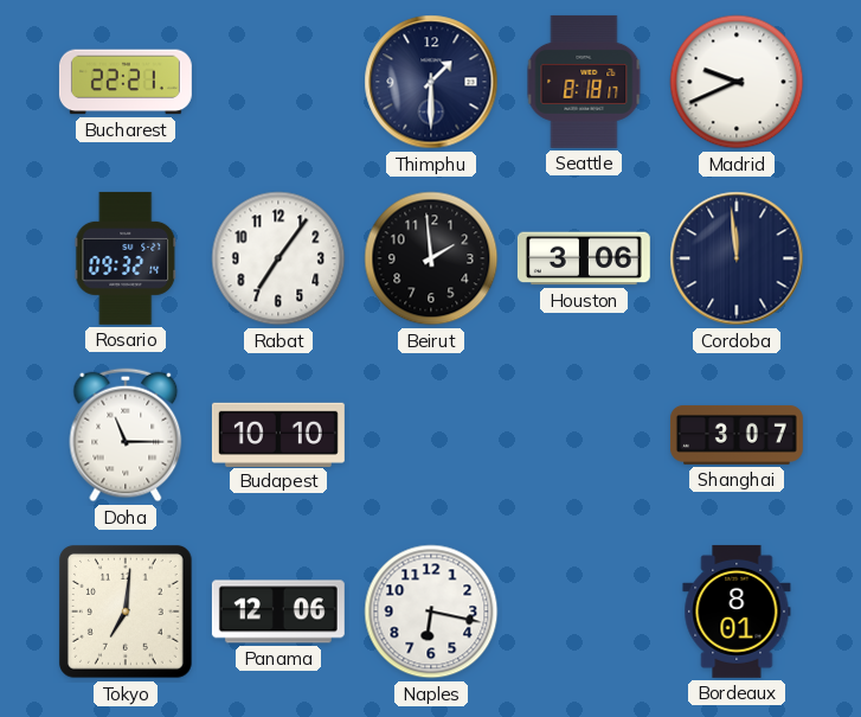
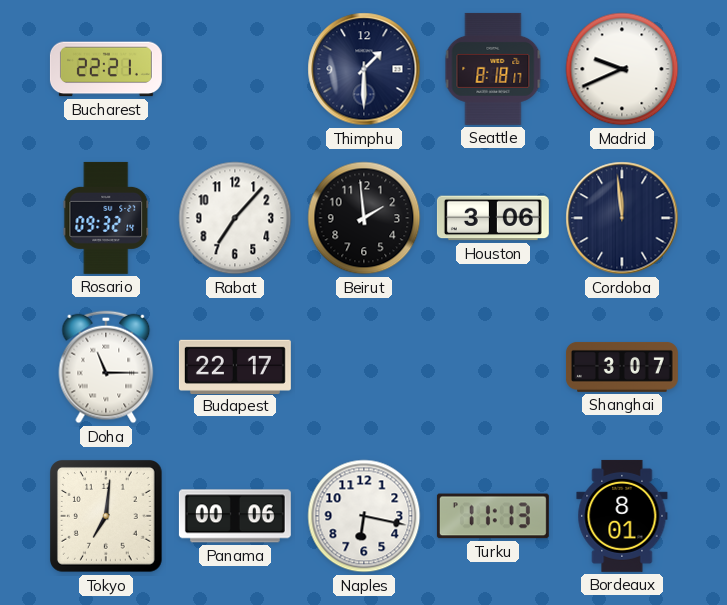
Rabat: 7:06 -> 7:07 (235, 218)
Budapest: 10:10 -> 22:17 (235, 366)
Panama: 12:06 -> 00:06 (235, 516)
Turku: none -> 11:13 (493, 516)
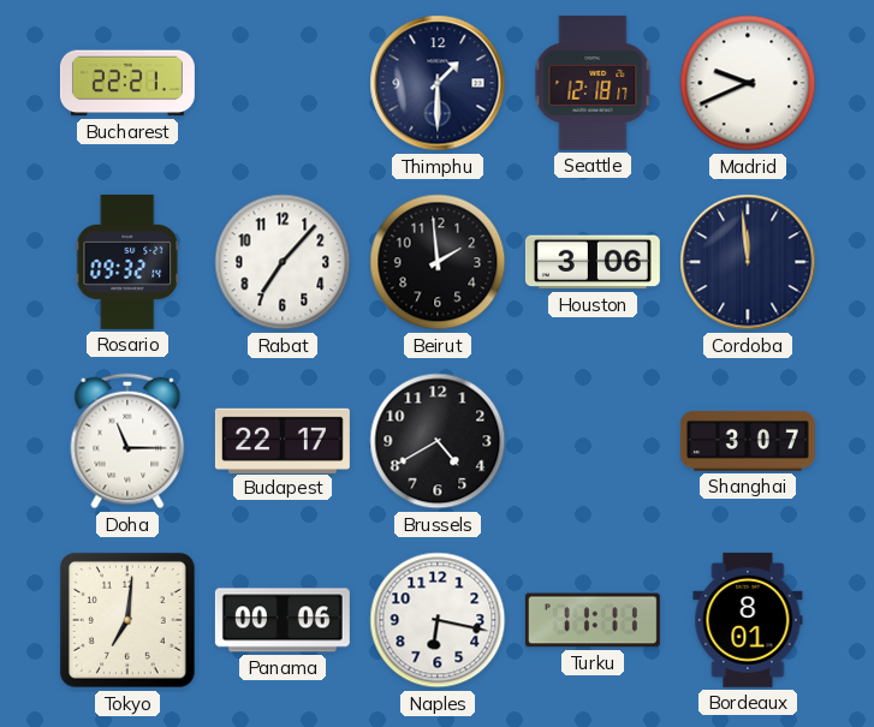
Seattle: 8:18 -> 12:18 (593, 83)
Brussels: none -> 4:40 (438, 441)
Turku: 11:13 -> 11:11 (593, 620)
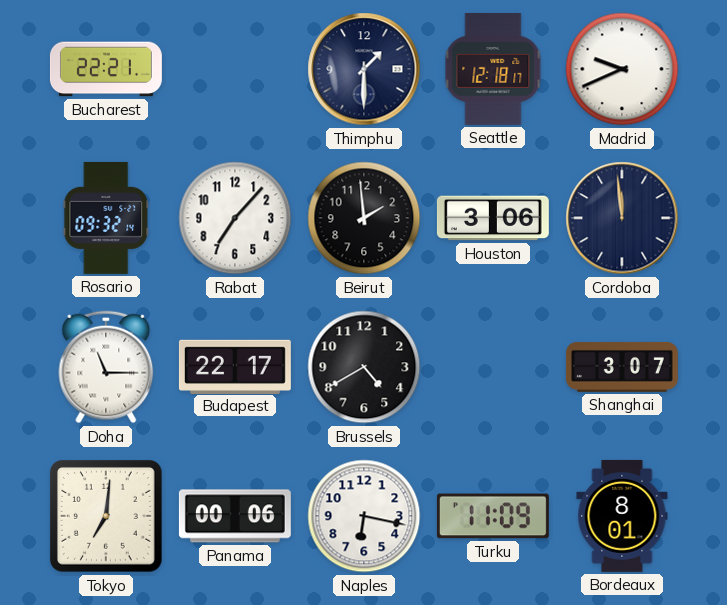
Turku: 11:11 -> 11:09 (493, 516)
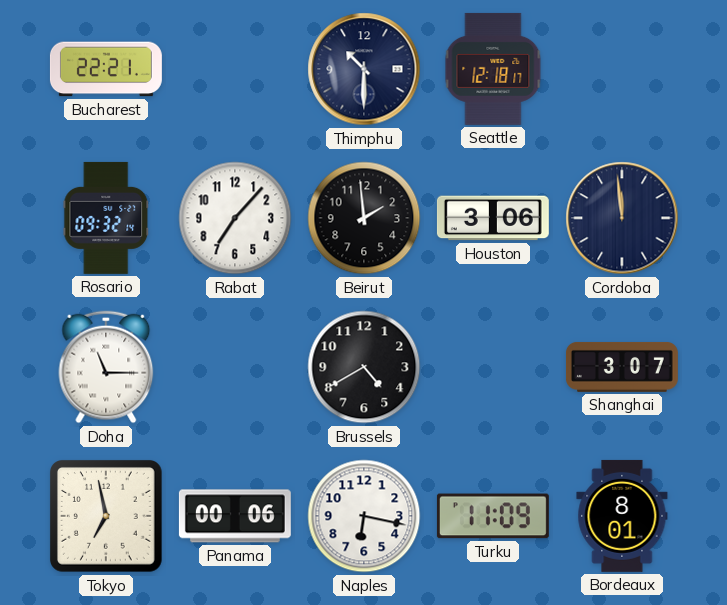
Thimphu: 1:30 -> 10:30 (364, 69)
Madrid: 9:41 -> none (622, 69)
Budapest: 22:17 -> none (235, 366)
Tokyo: 7:01 -> 6:58 (107, 517)
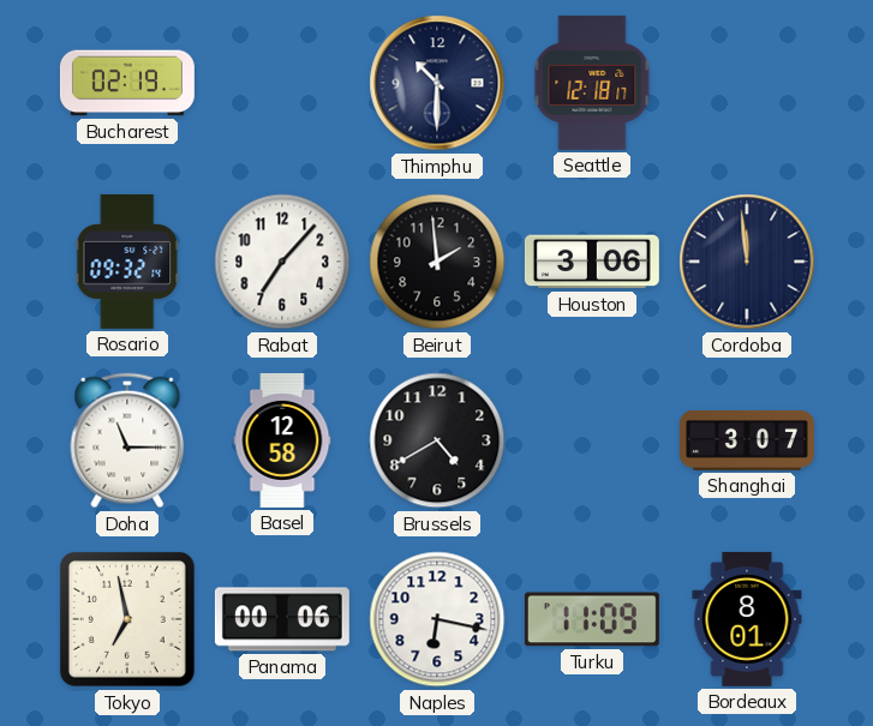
Bucharest: 22:21 -> 02:19 (127, 83)
Basel: none -> 12:58 (282, 440)
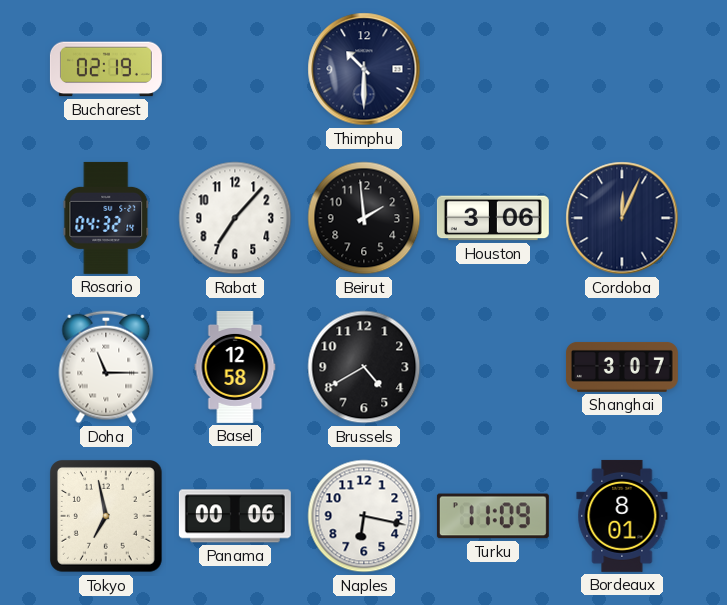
Seattle: 12:18 -> none (592, 83)
Rosario: 09:32 -> 04:32 (106, 218)
Cordoba: 11:59 -> 12:04 (622, 218)
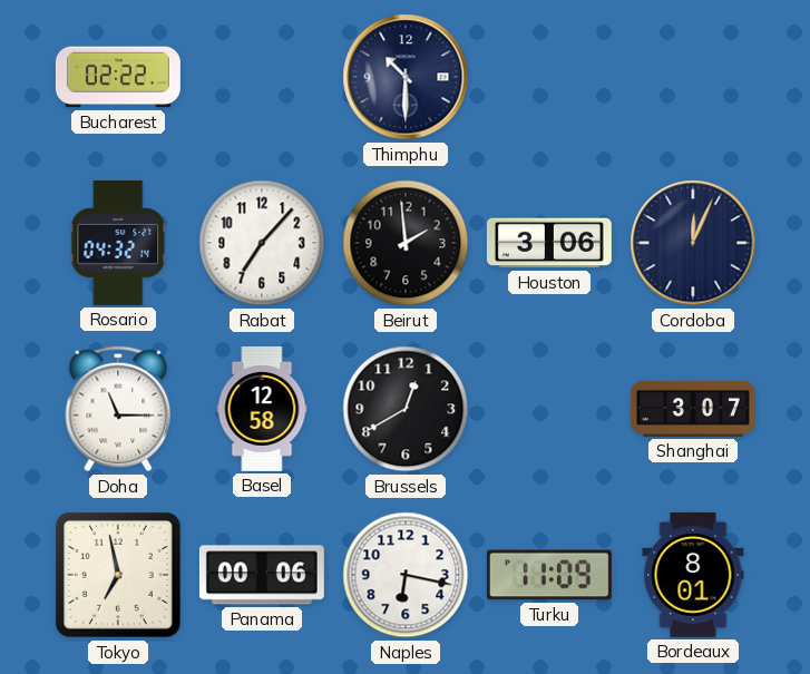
Bucharest: 02:19 -> 02:22 (118, 77)
Brussels: 4:40 -> 12:40 (406, 409)
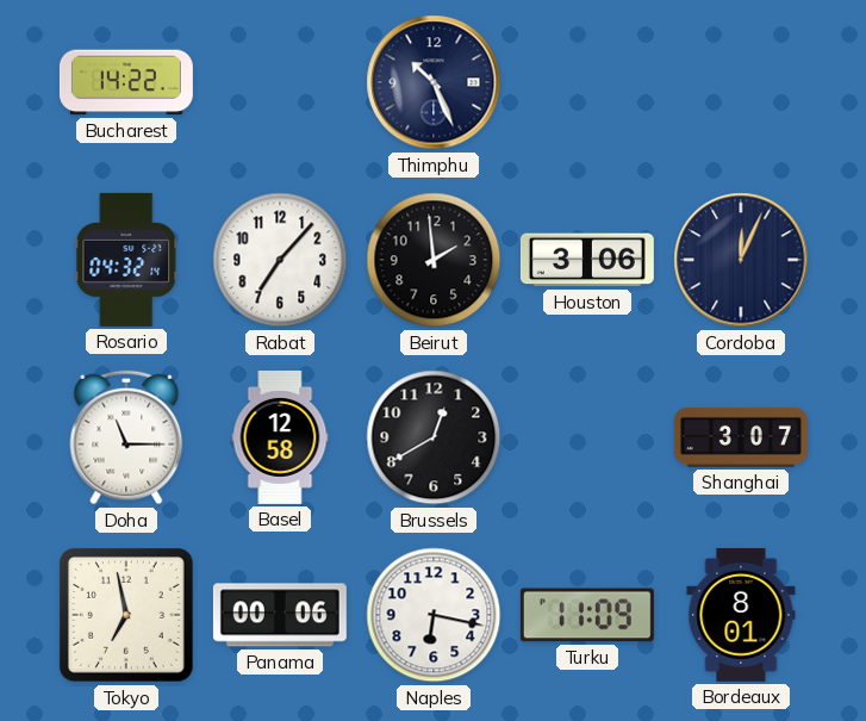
Bucharest: 02:22 -> 14:22 (126, 82)
Thimphu: 10:30 -> 10:26 (434, 82)
